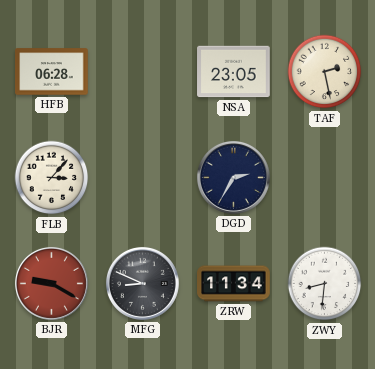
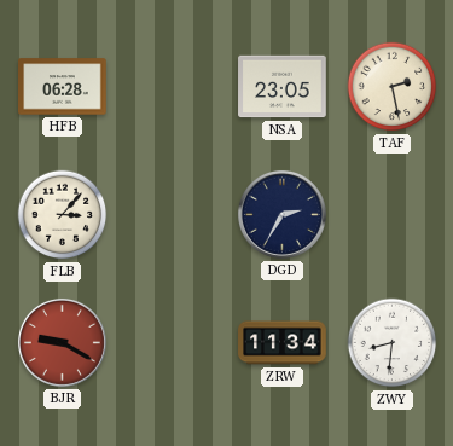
MFG: 8:49 -> none (142, 283)
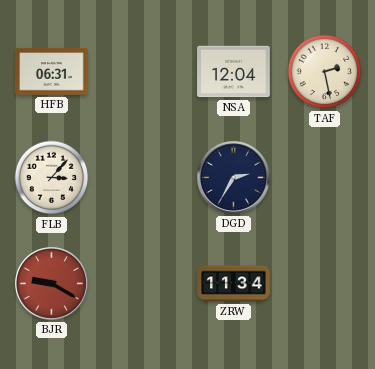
HFB: 06:28 -> 06:31 (52, 72)
NSA: 23:05 -> 12:04 (234, 72)
ZWY: 8:31 -> none (393, 343)
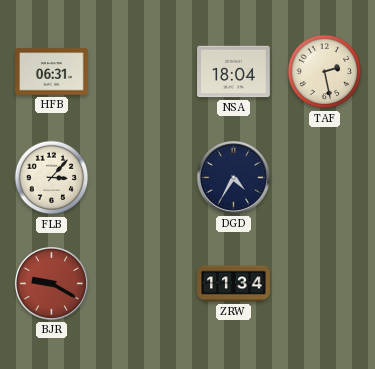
NSA: 12:04 -> 18:04 (234, 72)
DGD: 2:35 -> 4:35 (233, 177)
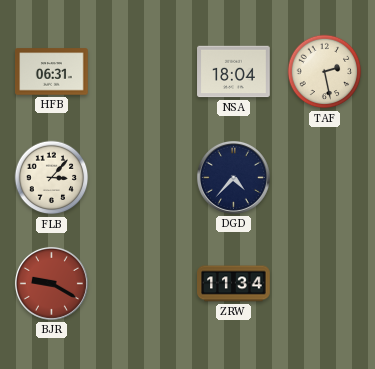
DGD: 4:35 -> 4:37 (233, 177)
